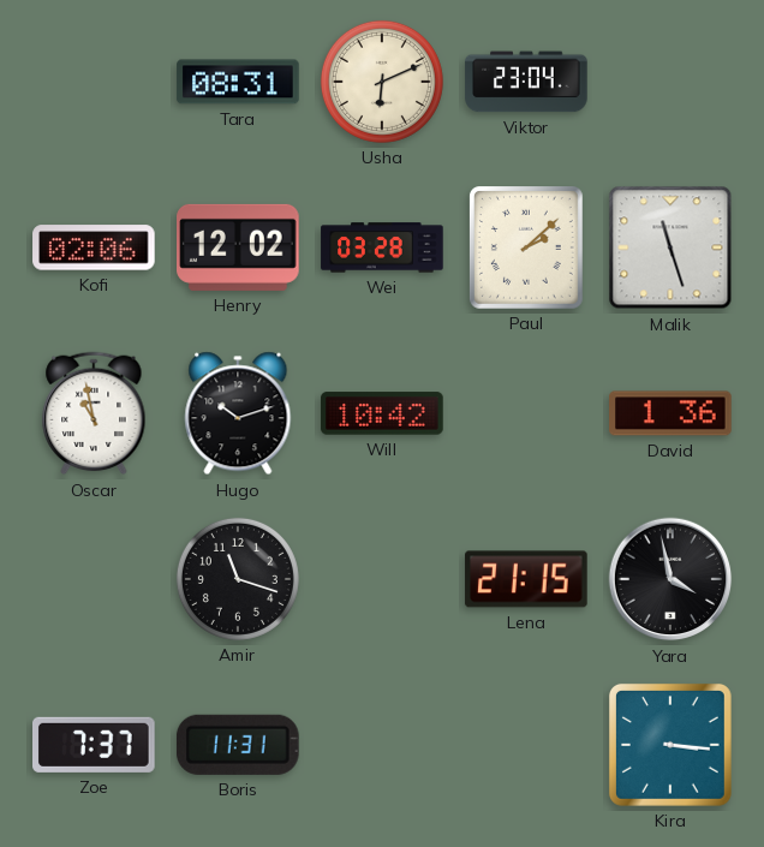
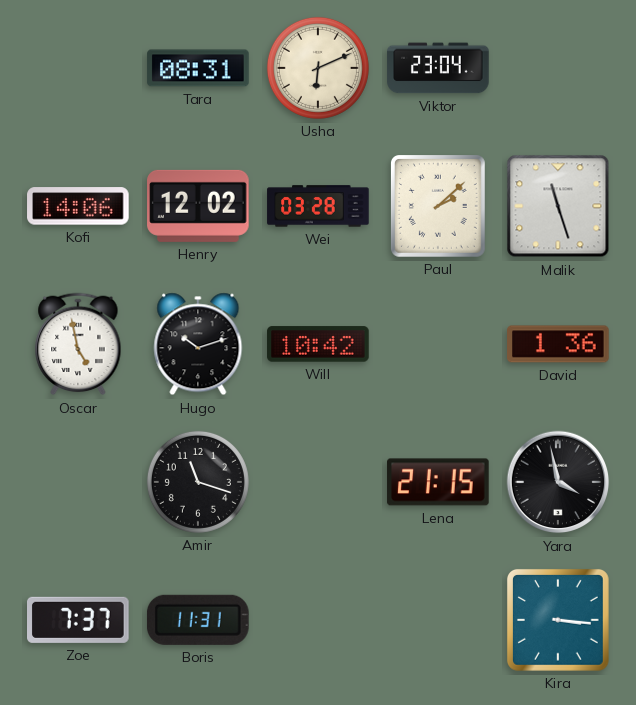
Kofi: 02:06 -> 14:06 (78, 206)
Oscar: 10:58 -> 4:58 (78, 344)
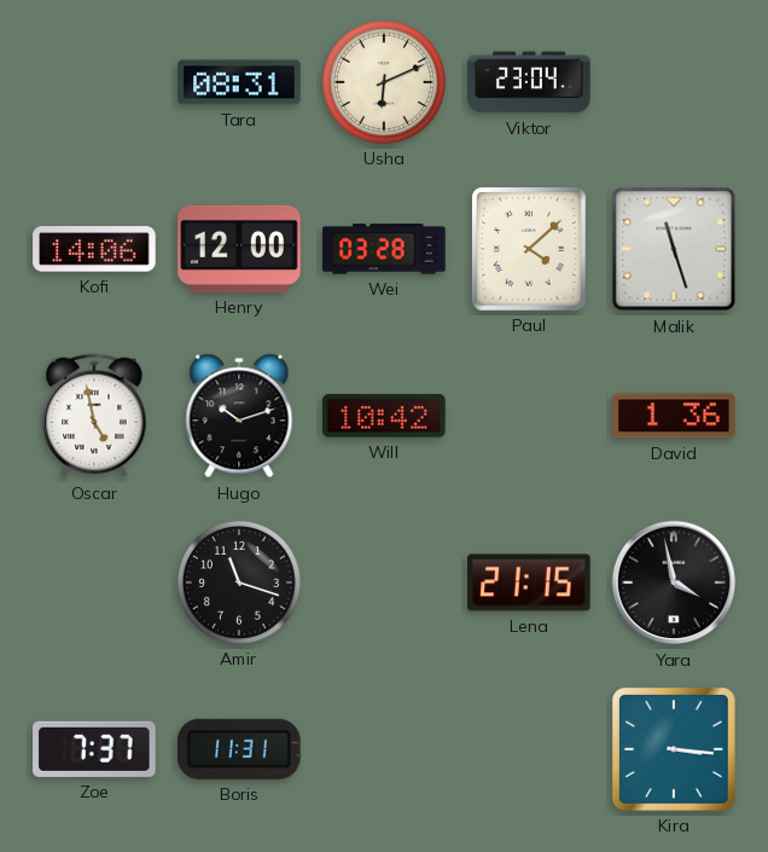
Henry: 12:02 -> 12:00 (239, 249)
Paul: 2:08 -> 4:08 (529, 250)
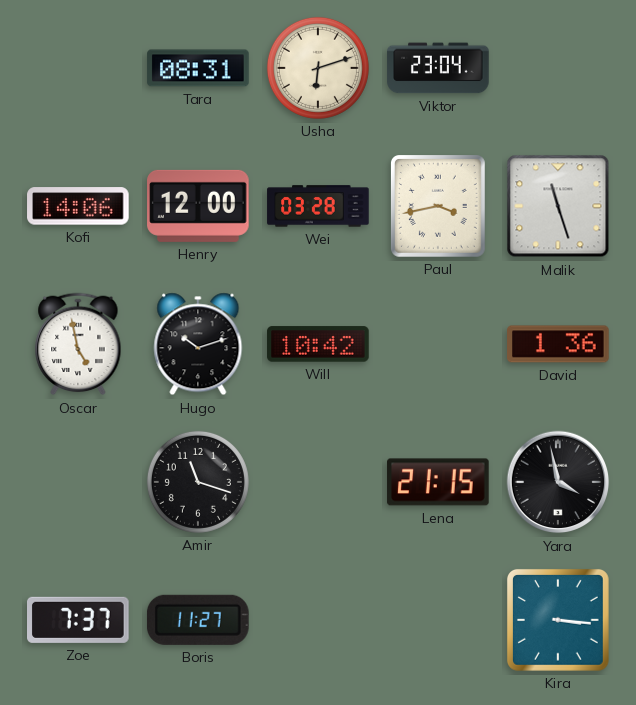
Usha: 6:11 -> 6:12 (318, 68)
Paul: 4:08 -> 3:43 (438, 207)
Boris: 11:31 -> 11:27 (198, 620)
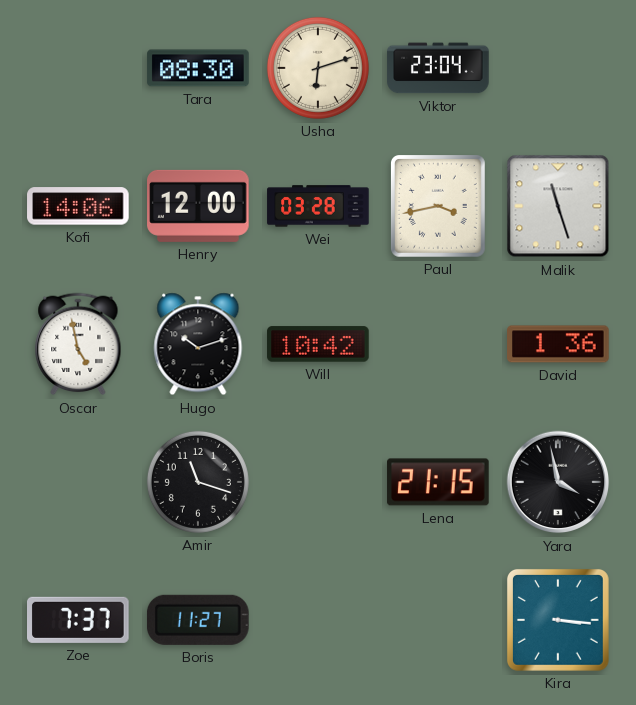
Tara: 08:31 -> 08:30 (198, 68)
